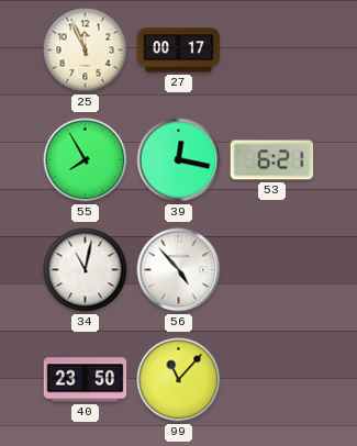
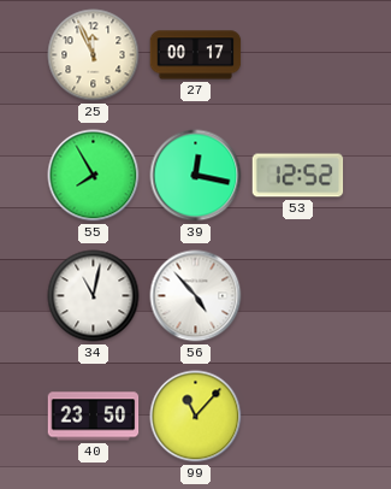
53: 6:21 -> 12:52 (298, 176)
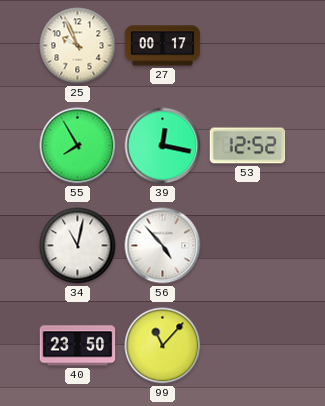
25: 11:56 -> 9:56 (78, 46)
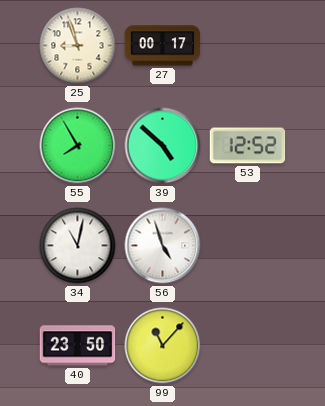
25: 9:56 -> 8:57 (78, 46)
39: 12:17 -> 4:52 (163, 146)
56: 4:53 -> 4:57 (163, 246)
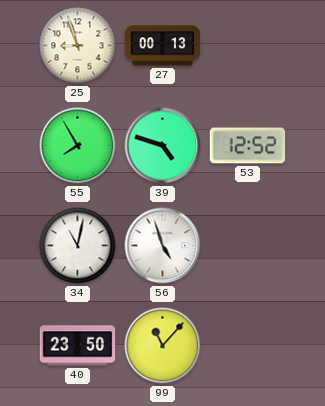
27: 00:17 -> 00:13 (163, 46)
39: 4:52 -> 4:48 (163, 146)
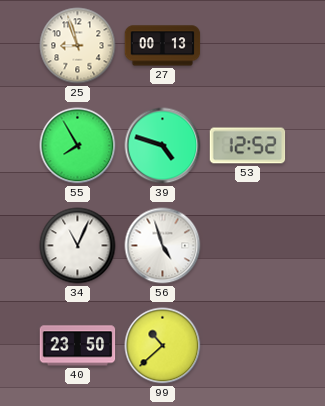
34: 11:02 -> 11:04 (78, 246)
99: 11:07 -> 10:38 (163, 346)
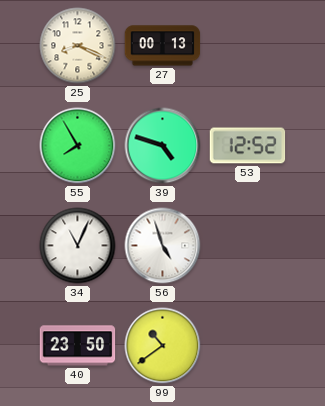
25: 8:57 -> 8:19 (78, 46)
99: 10:38 -> 10:39 (163, 346)
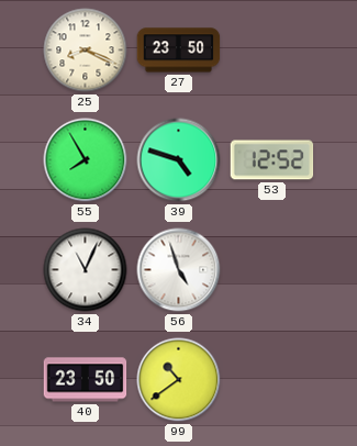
27: 00:13 -> 23:50 (179, 51)
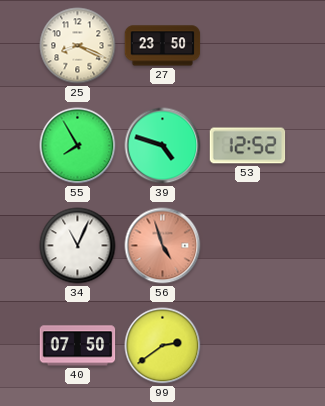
56 dial: white -> salmon (163, 246)
40: 23:50 -> 07:50 (78, 346)
99: 10:39 -> 2:39 (163, 346)
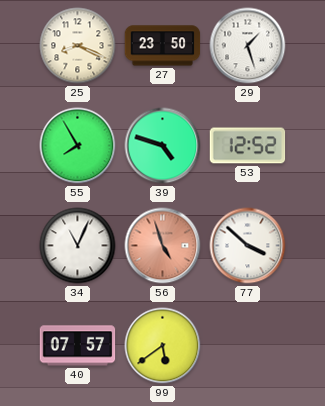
29: none -> 1:27 (248, 46)
77: none -> 3:52 (248, 246)
40: 07:50 -> 07:57 (78, 346)
99: 2:39 -> 5:39 (163, 346)
